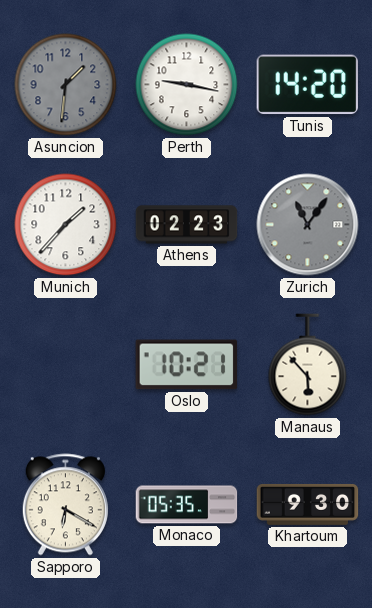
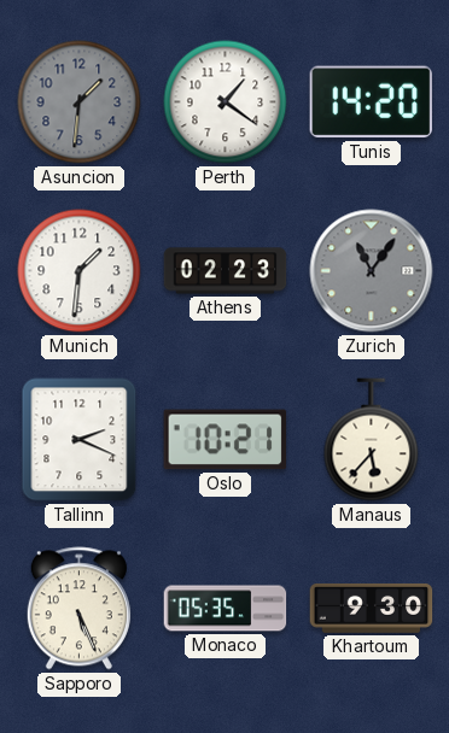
Perth: 9:17 -> 1:21 (226, 102)
Munich: 1:37 -> 1:31 (80, 271)
Tallinn: none -> 2:19 (80, 440)
Manaus: 5:53 -> 5:37 (372, 440)
Sapporo: 6:20 -> 5:26 (78, 609)
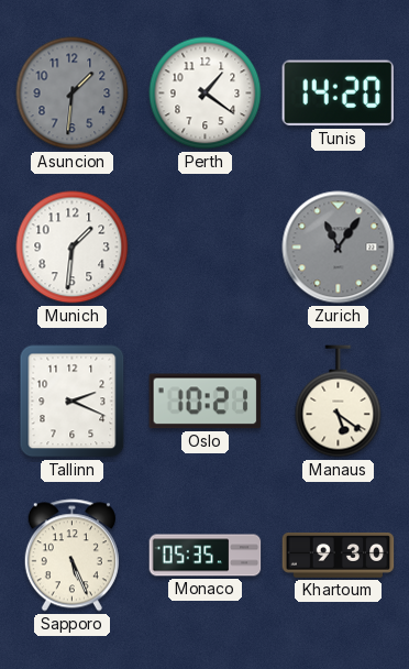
Athens: 02:23 -> none (226, 271)
Manaus: 5:37 -> 5:21 (339, 402)
